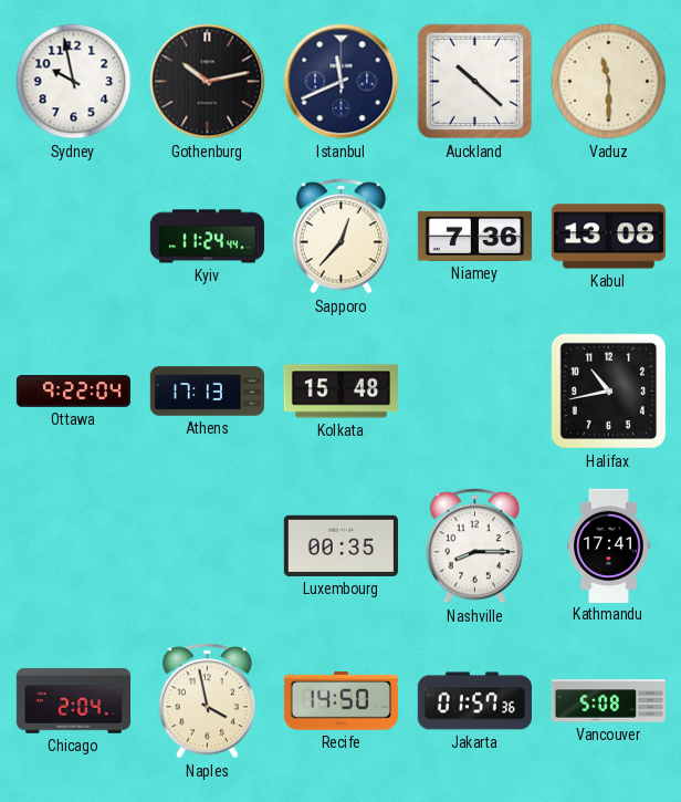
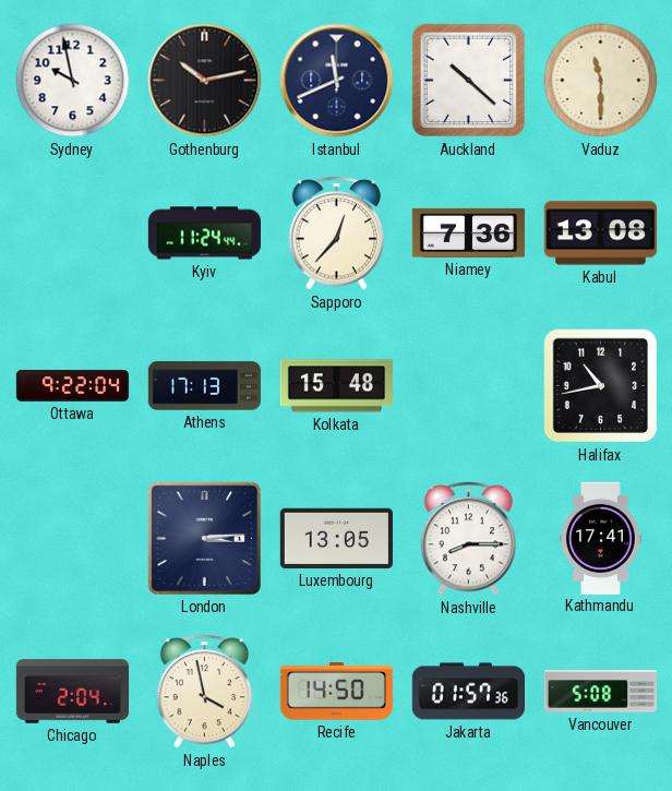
London: none -> 3:14 (204, 538)
Luxembourg: 00:35 -> 13:05 (336, 538)
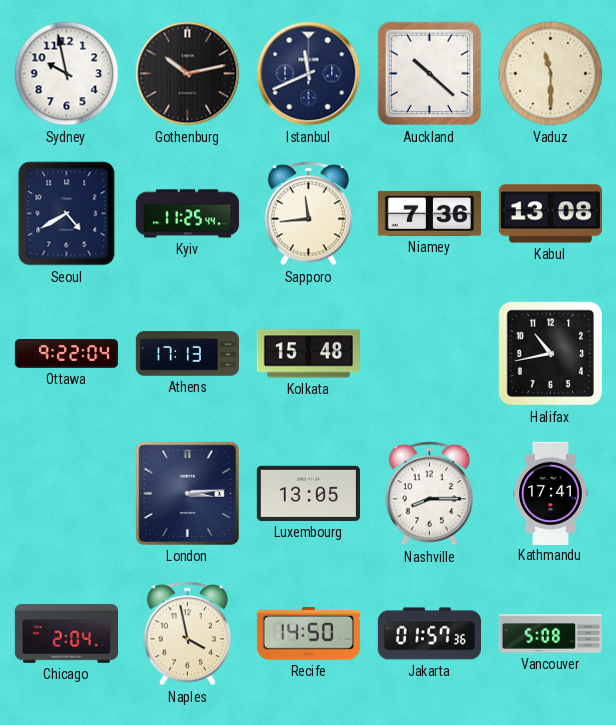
Seoul: none -> 4:40 (67, 214)
Kyiv: 11:24 -> 11:25 (187, 214)
Sapporo: 12:37 -> 11:44 (308, 214)
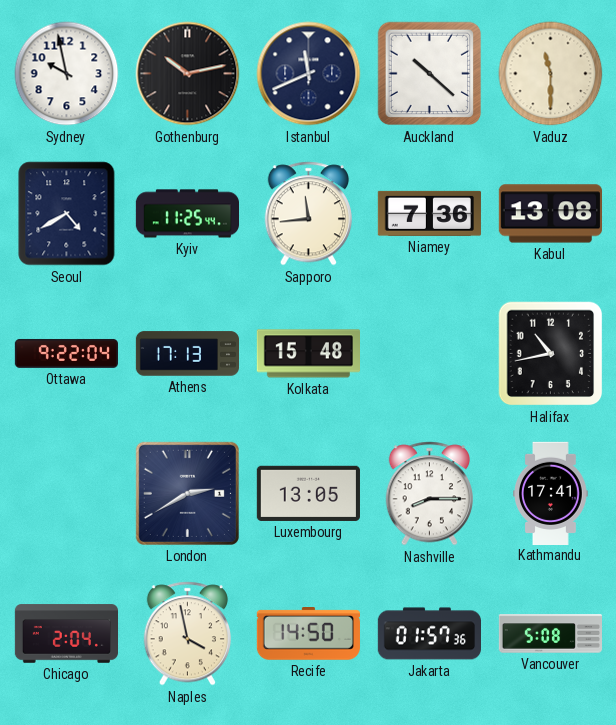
London: 3:14 -> 2:40 (187, 493)
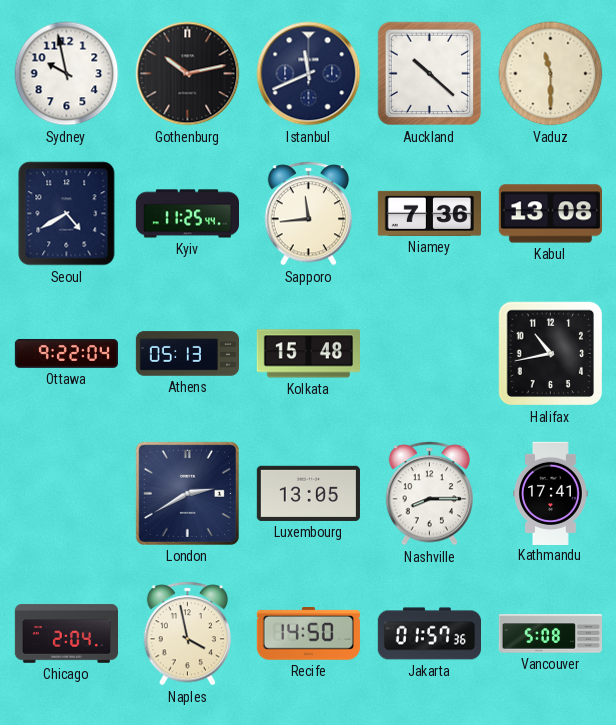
Athens: 17:13 -> 05:13 (187, 354)
